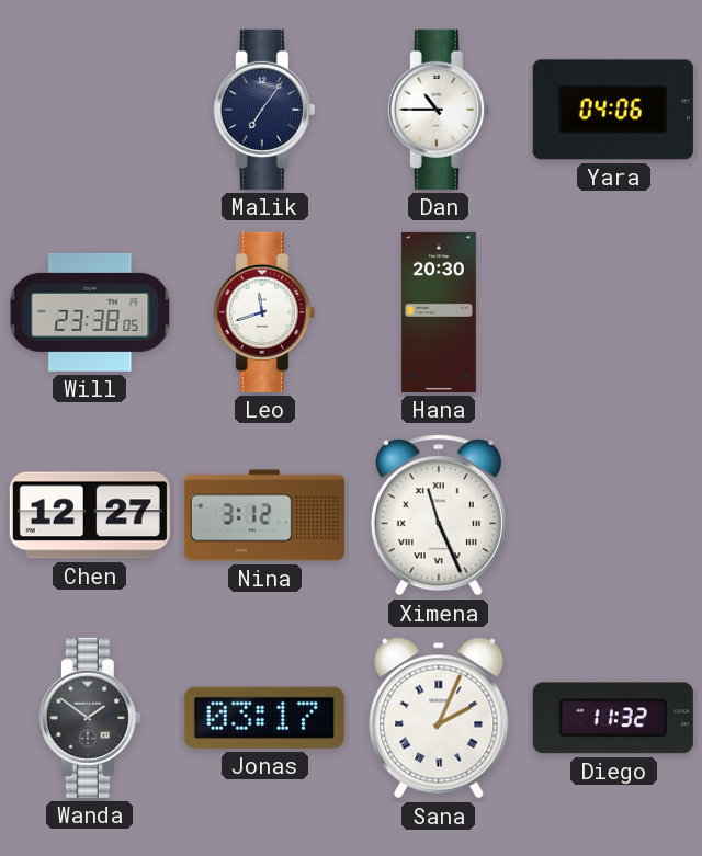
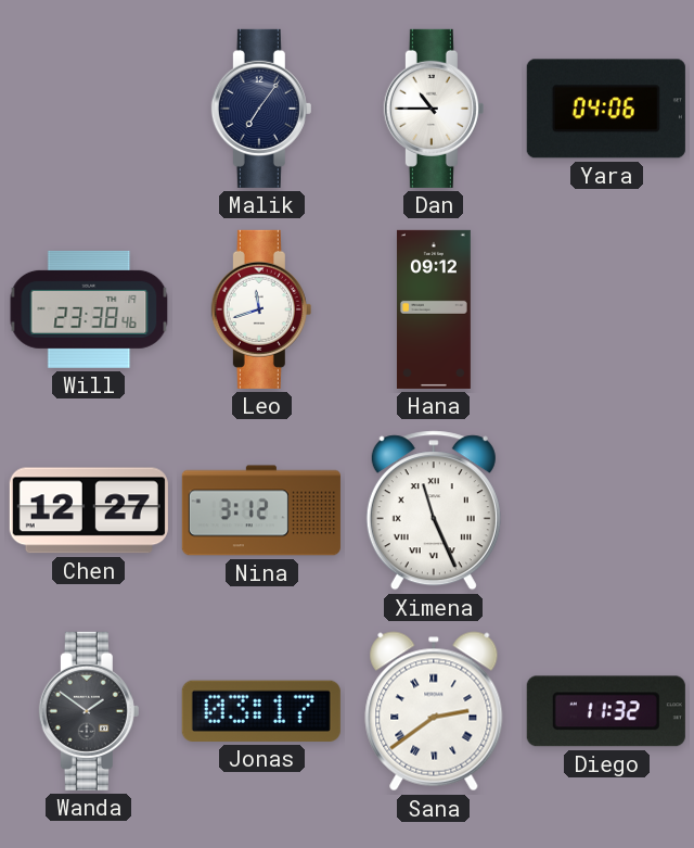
Will: 23:38:05 -> 23:38:46 (89, 309)
Hana: 20:30 -> 09:12 (434, 309)
Sana: 2:04 -> 2:39 (434, 711)
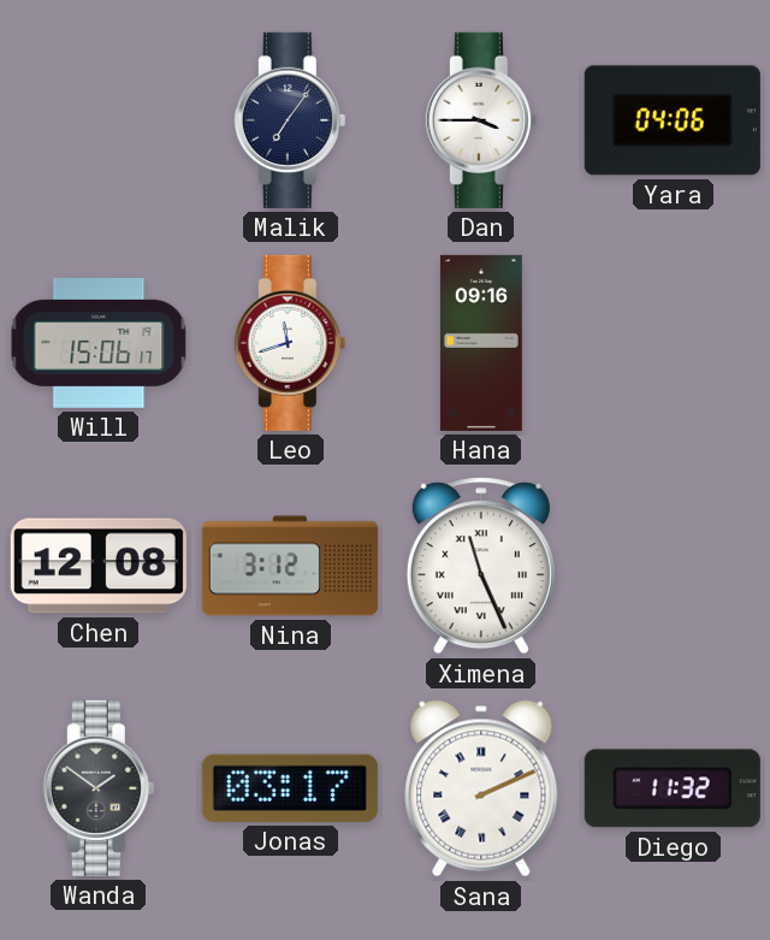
Dan: 10:45 -> 3:45 (481, 120)
Will: 23:38 -> 15:06 (99, 343)
Hana: 09:12 -> 09:16 (481, 343)
Chen: 12:27 -> 12:08 (99, 566)
Sana: 2:39 -> 2:11 (481, 788)
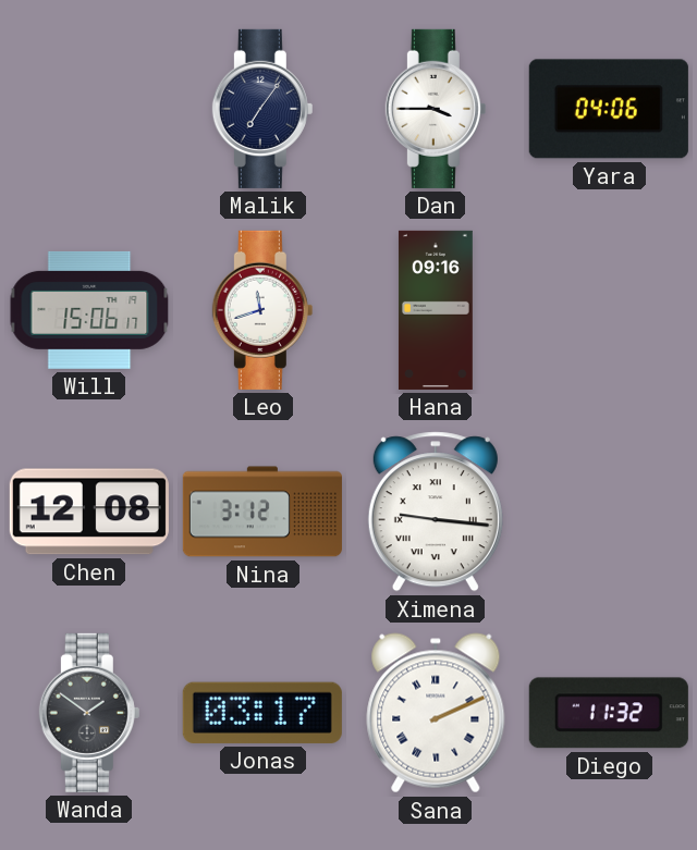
Ximena: 11:26 -> 9:16 (436, 512)
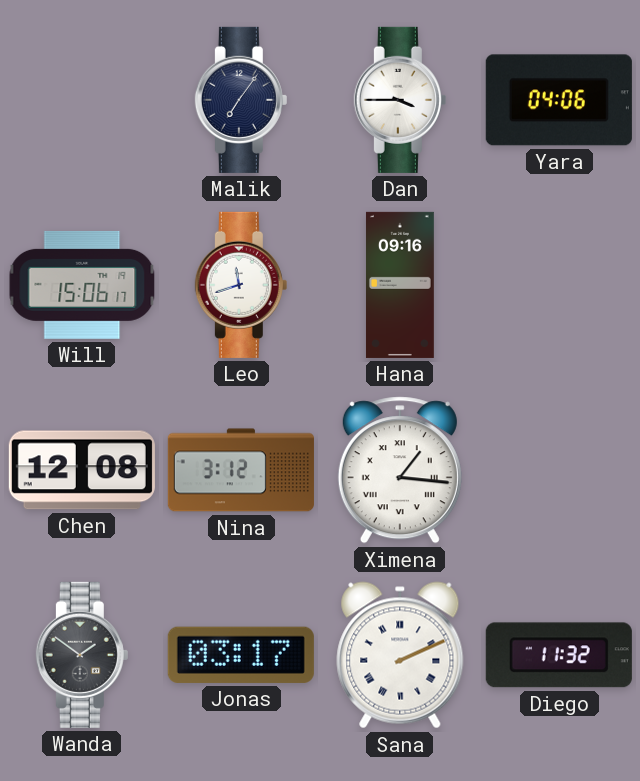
Ximena: 9:16 -> 1:16 (400, 470)
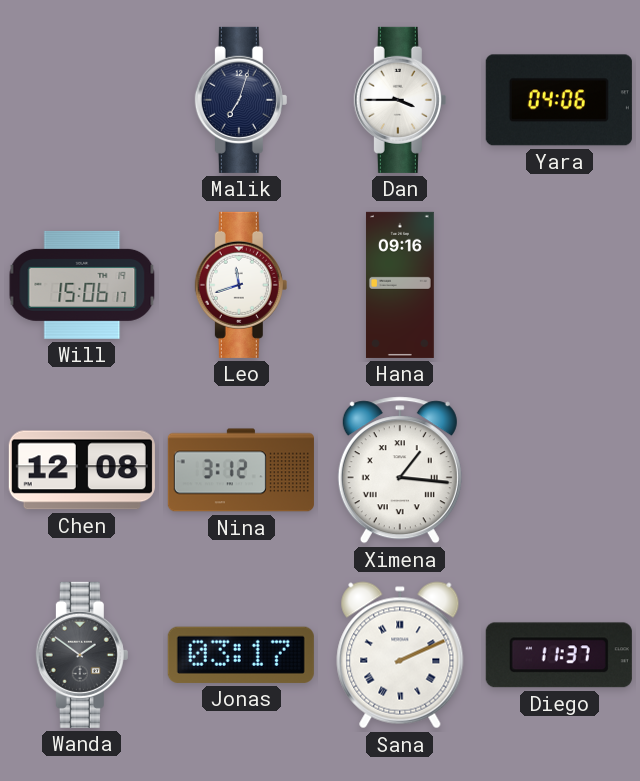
Malik: 7:06 -> 7:03 (241, 100)
Diego: 11:32 -> 11:37 (559, 655)
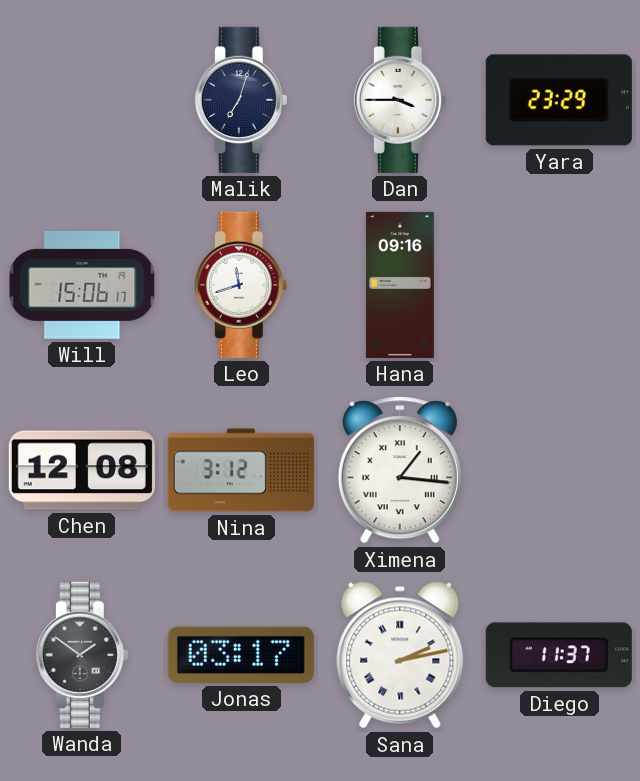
Yara: 04:06 -> 23:29 (559, 100)
Sana: 2:11 -> 2:13 (400, 655)
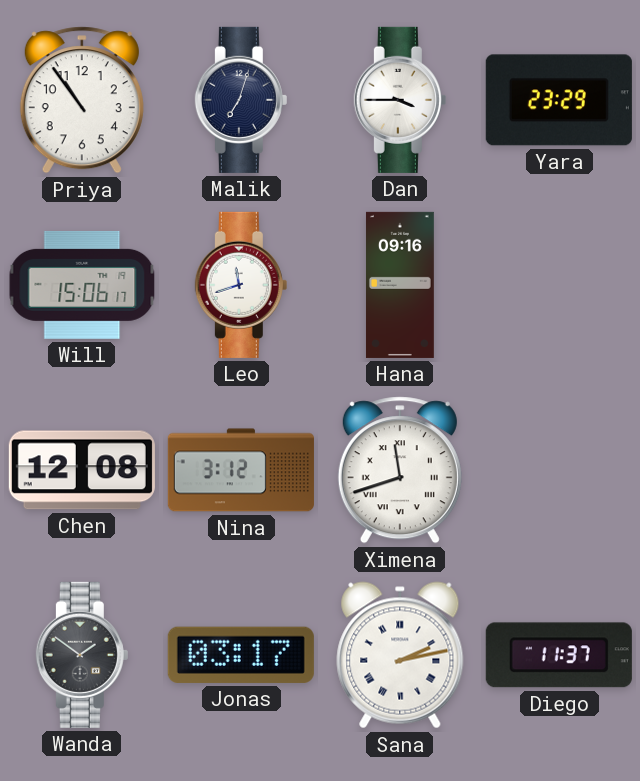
Priya: none -> 10:54 (82, 100)
Ximena: 1:16 -> 11:42 (400, 470)
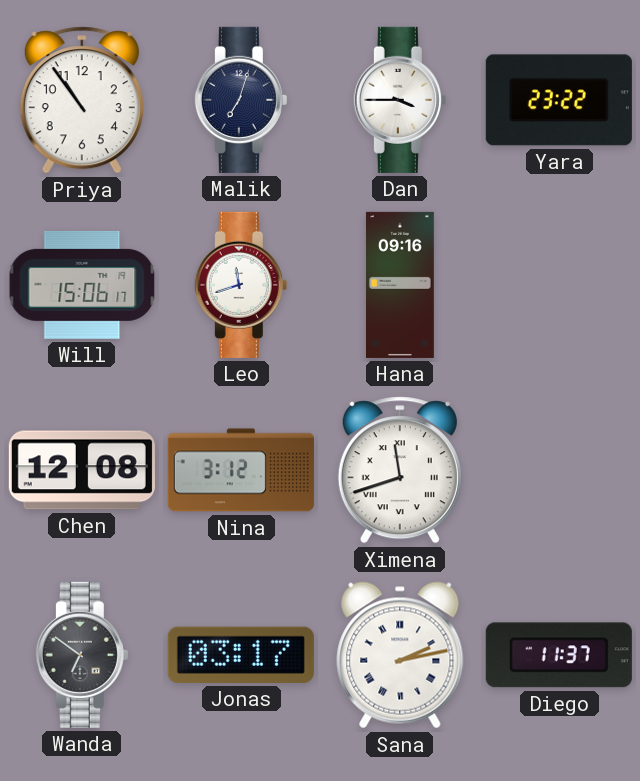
Yara: 23:29 -> 23:22 (559, 100)
Wanda: 1:51 -> 6:51 (82, 655)
